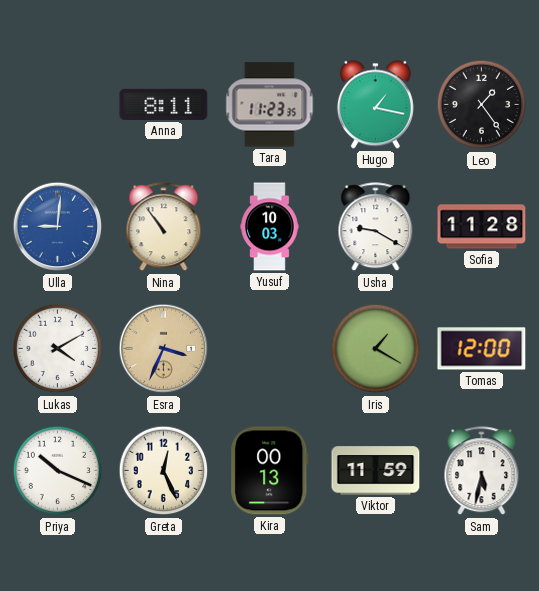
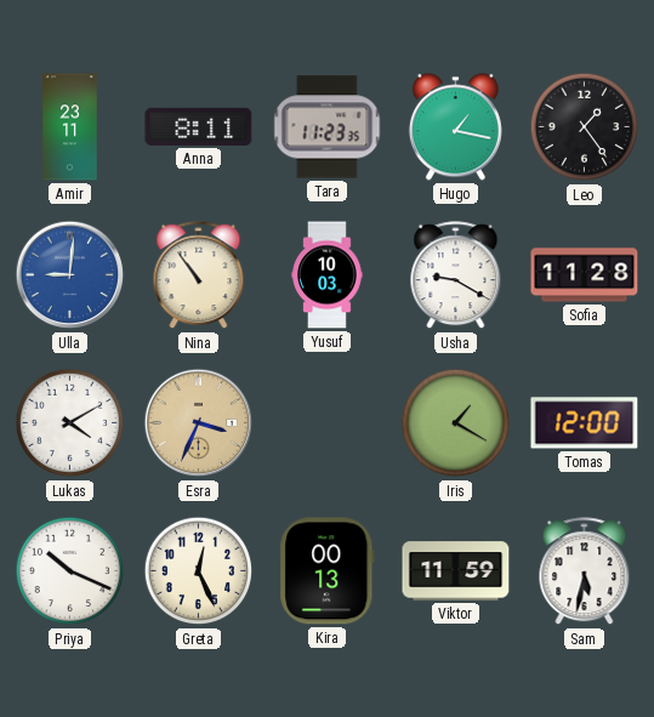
Amir: none -> 23:11 (70, 127)
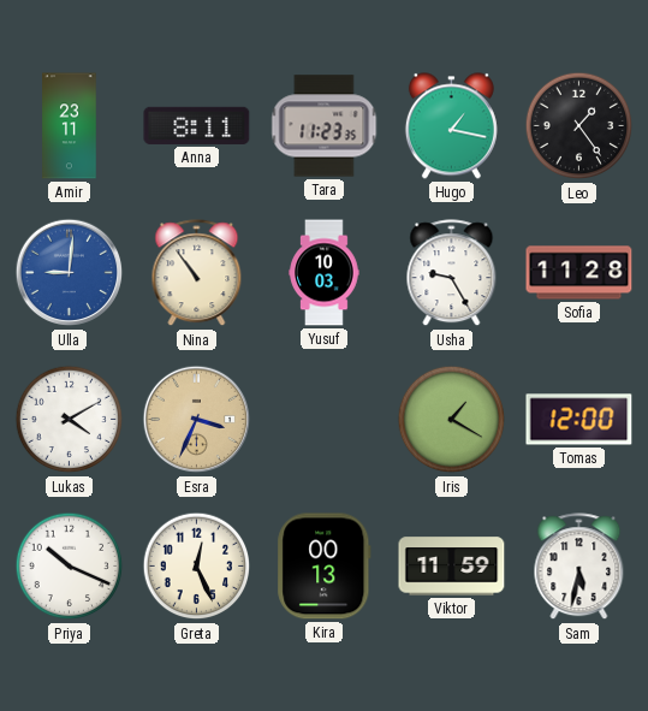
Usha: 9:20 -> 9:25 (452, 273)
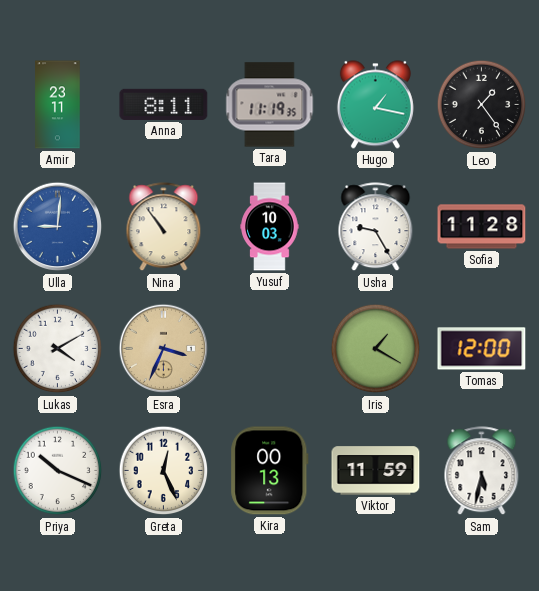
Tara: 11:23 -> 11:19 (270, 105)
